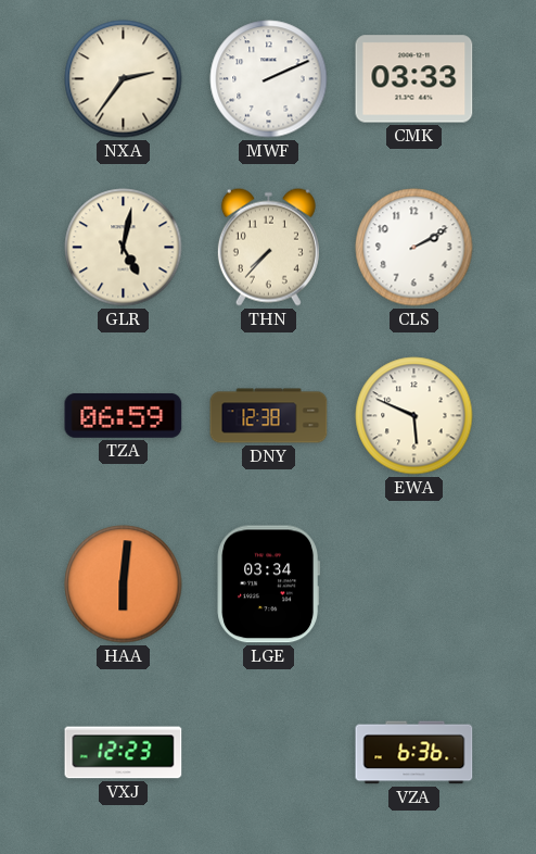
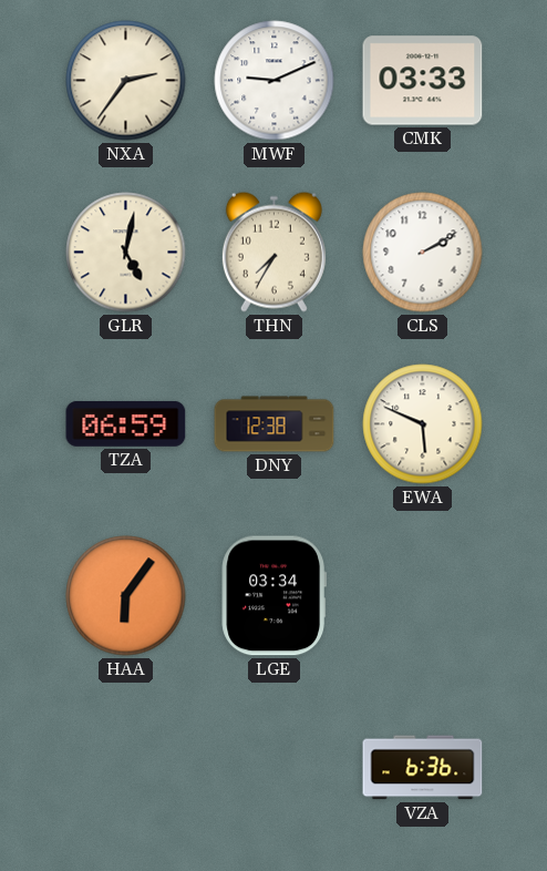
MWF: 2:11 -> 9:11 (275, 81)
THN: 7:37 -> 7:35 (273, 252)
HAA: 6:01 -> 6:06 (126, 596)
VXJ: 12:23 -> none (124, 753)
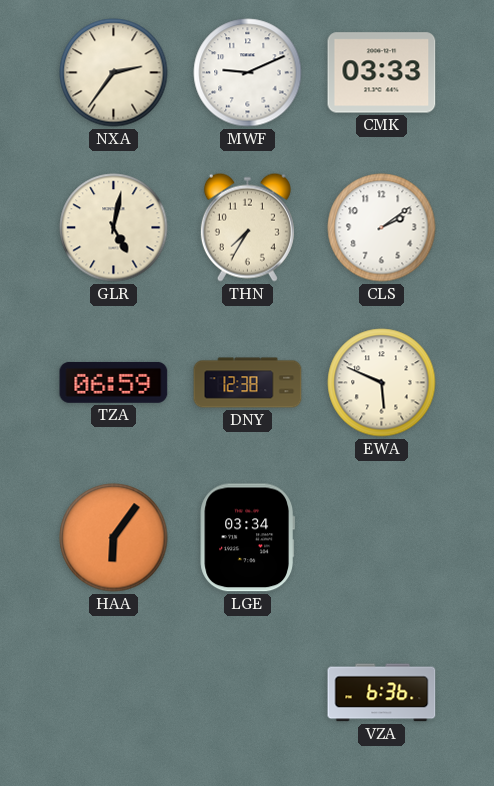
CLS: 2:10 -> 2:09 (382, 228)
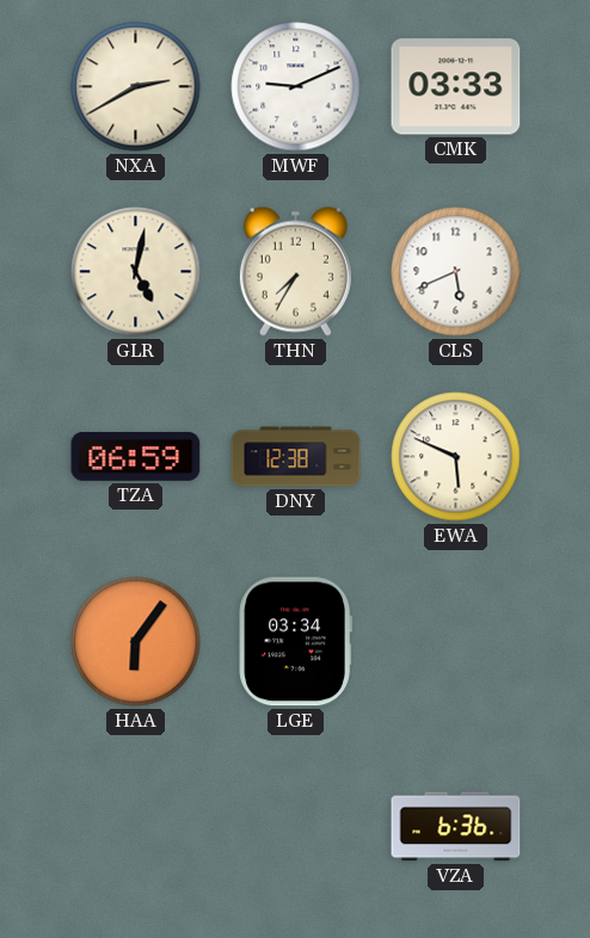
NXA: 2:36 -> 2:40 (136, 87)
CLS: 2:09 -> 5:41 (456, 272)
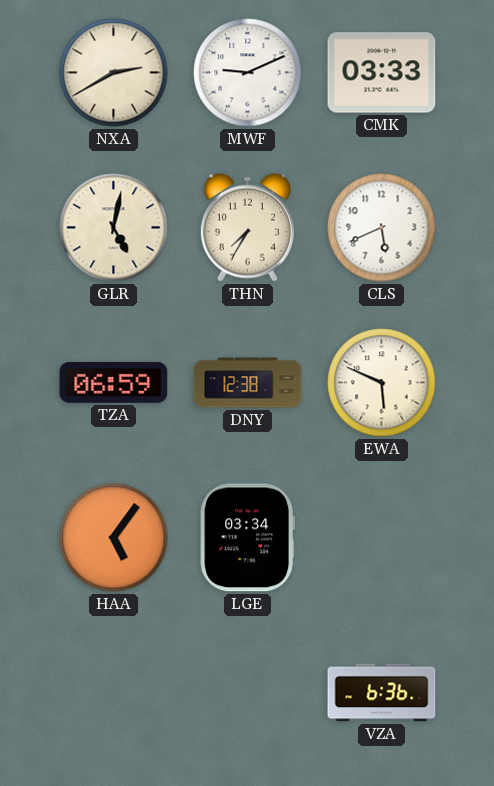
HAA: 6:06 -> 5:06 (114, 538)
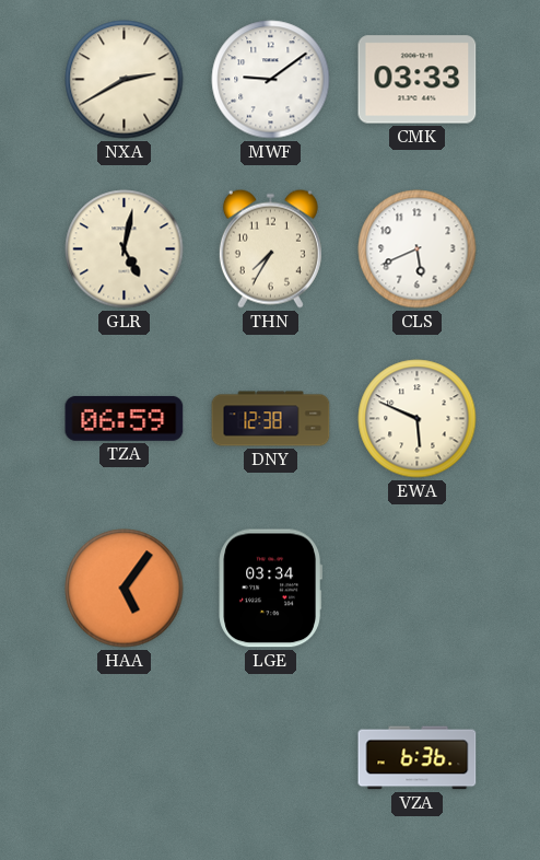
MWF: 9:11 -> 9:09 (271, 80)
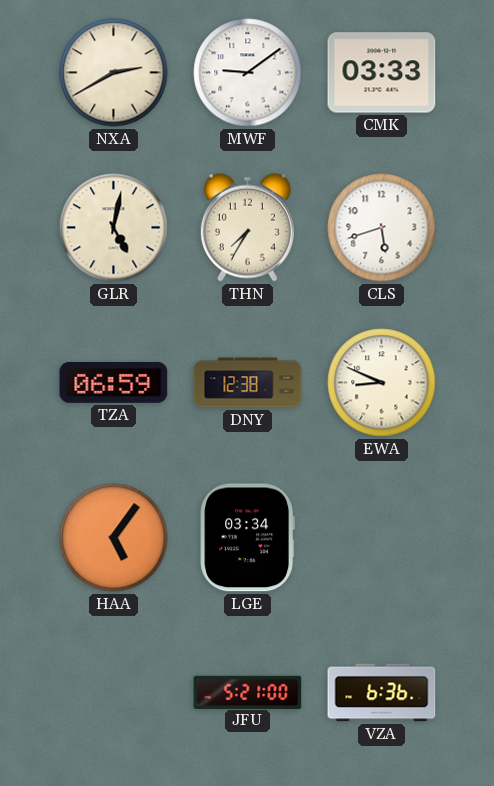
CLS: 5:41 -> 5:42 (382, 228)
EWA: 5:49 -> 8:49 (382, 383)
JFU: none -> 5:21 (248, 692)
